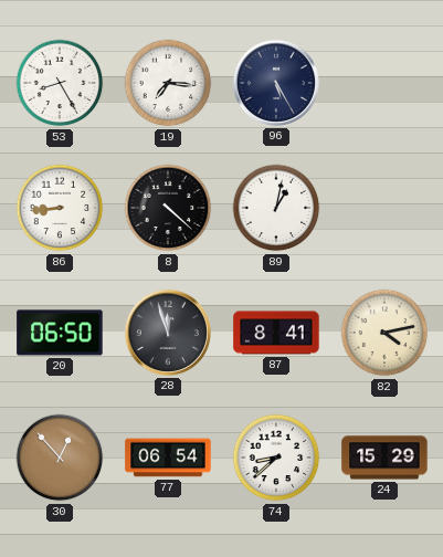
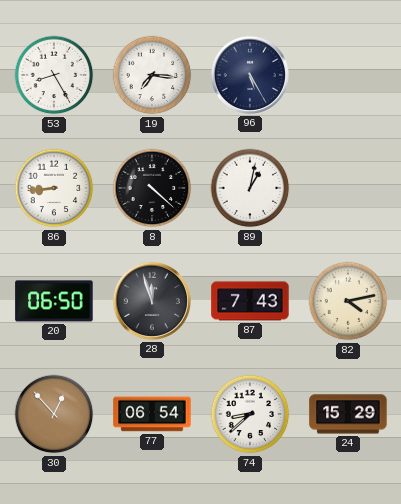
87: 8:41 -> 7:43 (250, 301)
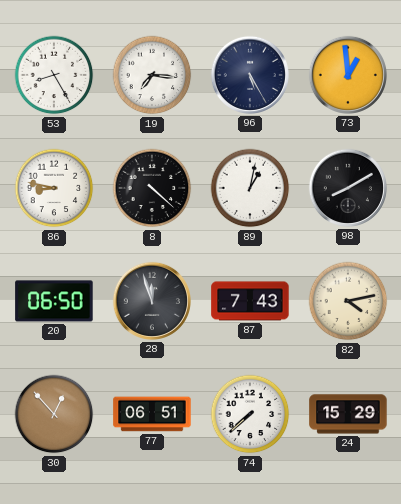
73: none -> 12:59 (348, 75)
86: 8:44 -> 8:47 (54, 188)
98: none -> 8:10 (348, 188)
77: 06:54 -> 06:51 (152, 414)
74: 8:38 -> 7:38 (250, 414)
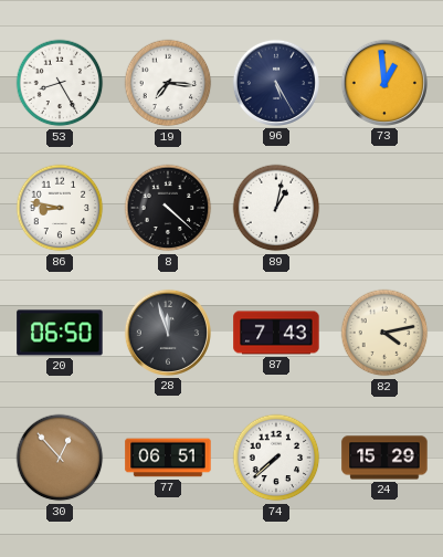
98: 8:10 -> none (348, 188)
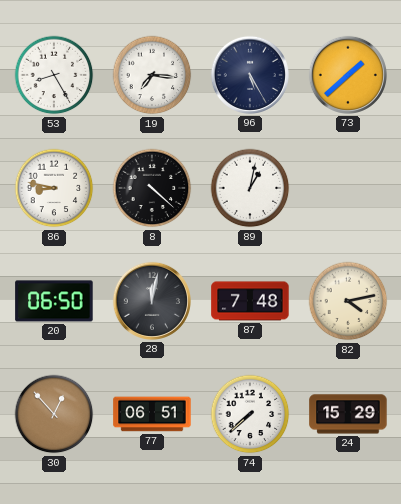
73: 12:59 -> 1:38 (348, 75)
28: 11:57 -> 12:02 (152, 301)
87: 7:43 -> 7:48 (250, 301)
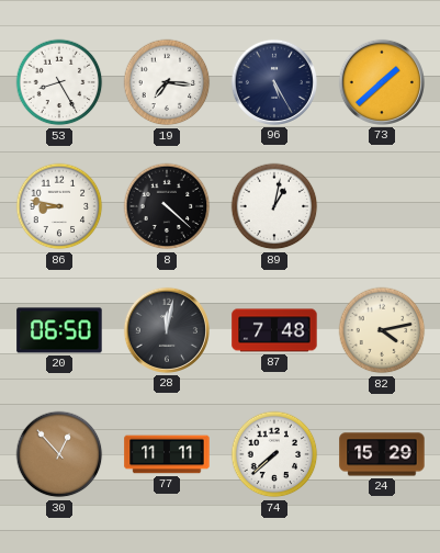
77: 06:51 -> 11:11 (167, 454)
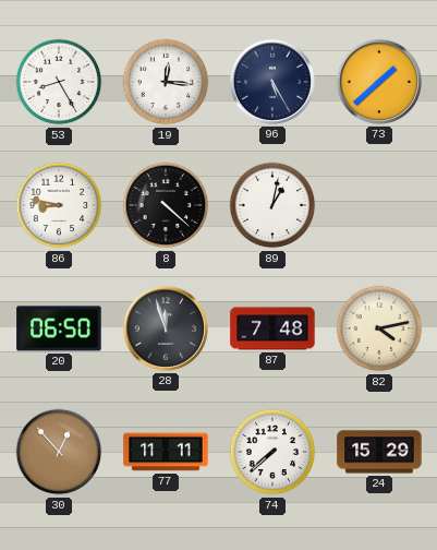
19: 7:16 -> 12:16 (166, 82)
28: 12:02 -> 11:57 (166, 328)
